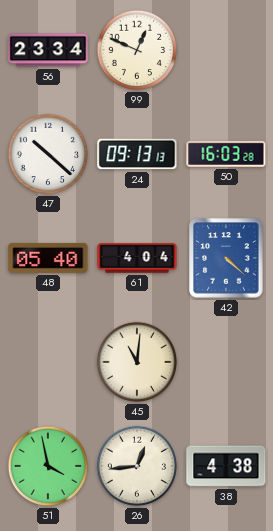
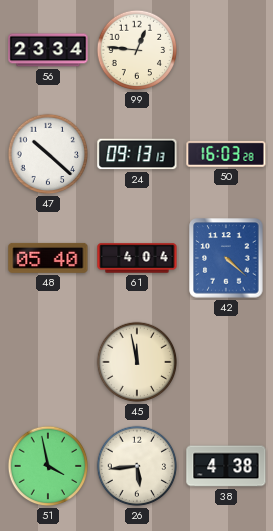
99: 12:49 -> 12:46 (137, 50)
45: 11:01 -> 11:58 (137, 362)
26: 12:44 -> 5:44 (137, 466)
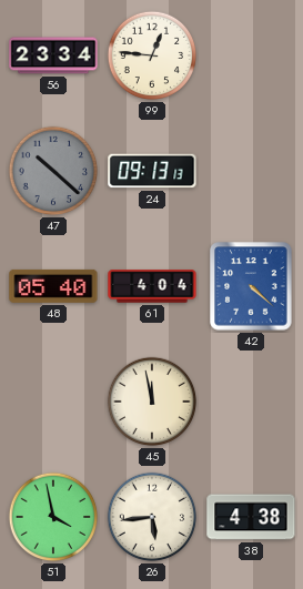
47 dial: white -> grey (53, 171)
50: 16:03 -> none (226, 154)
